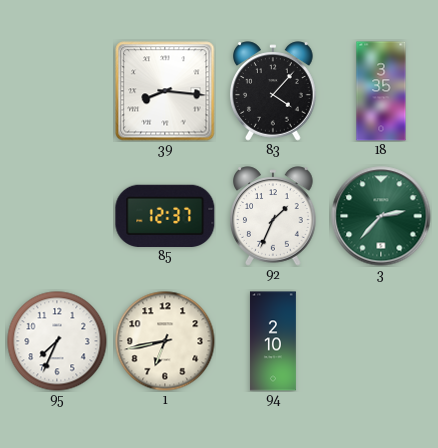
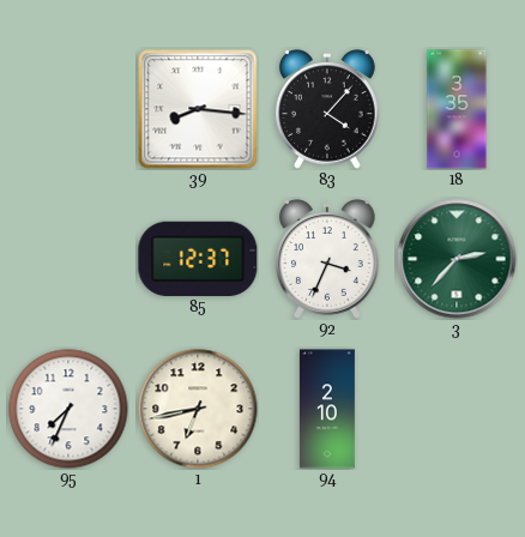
92: 1:34 -> 3:34 (328, 259)
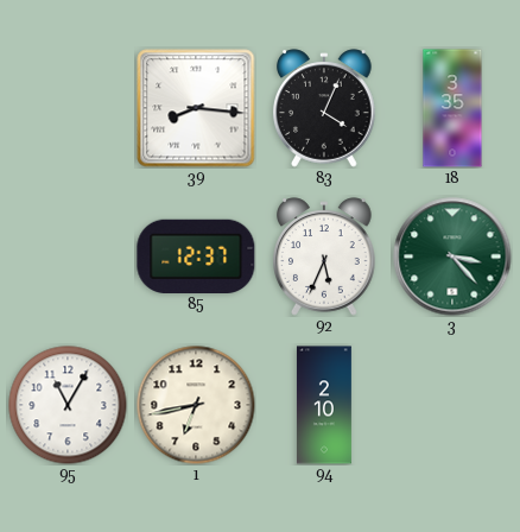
83: 4:07 -> 4:04 (325, 108)
92: 3:34 -> 5:34 (325, 256)
3: 2:37 -> 3:23 (452, 256)
95: 7:34 -> 11:05 (68, 405)
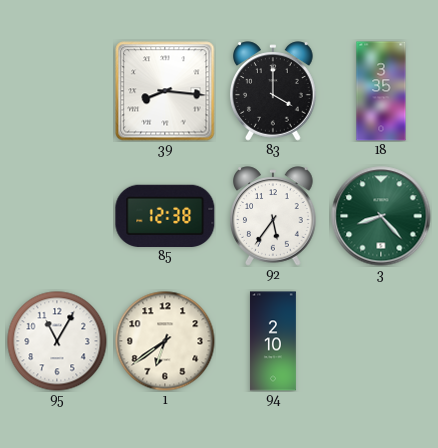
83: 4:04 -> 4:00 (274, 91)
85: 12:37 -> 12:38 (165, 215)
92: 5:34 -> 5:36 (274, 216)
3: 3:23 -> 8:23 (381, 216)
1: 6:43 -> 6:39 (165, 341)
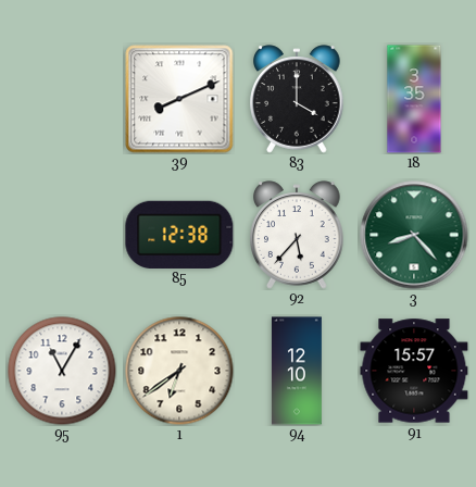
39: 8:16 -> 8:11 (179, 99)
92: 5:36 -> 5:37 (298, 235)
94: 2:10 -> 12:10 (297, 371)
91: none -> 15:57 (414, 371)
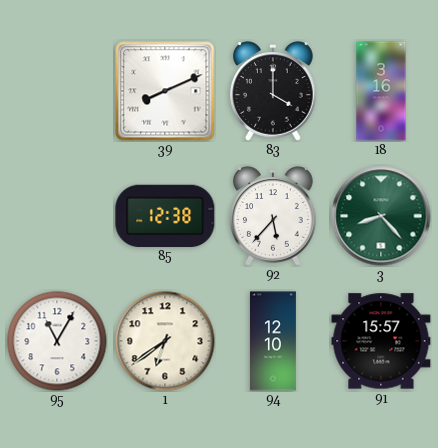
18: 3:35 -> 3:16 (381, 91)
